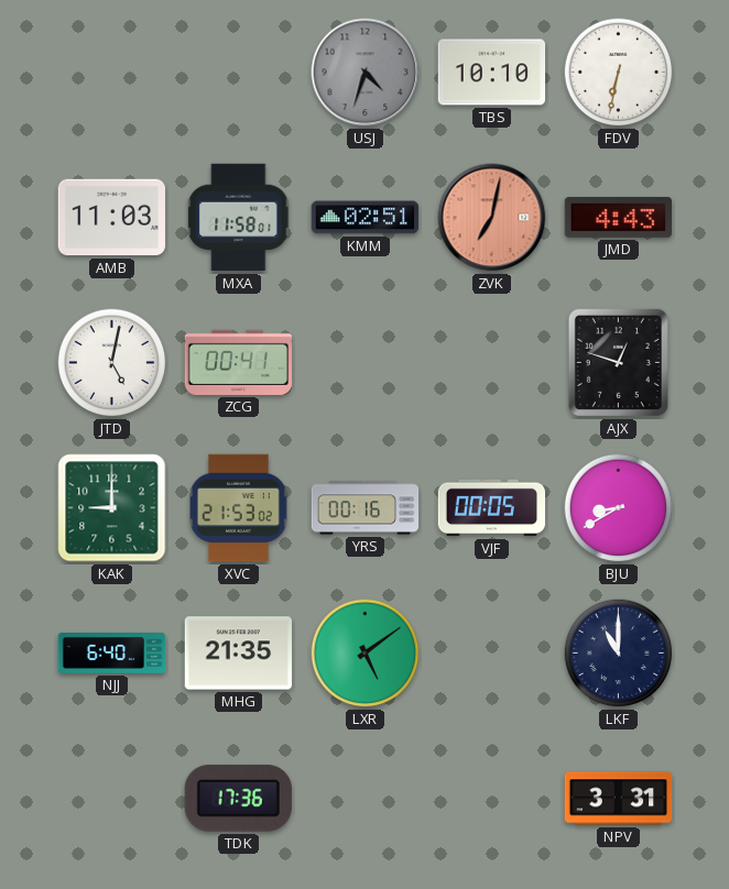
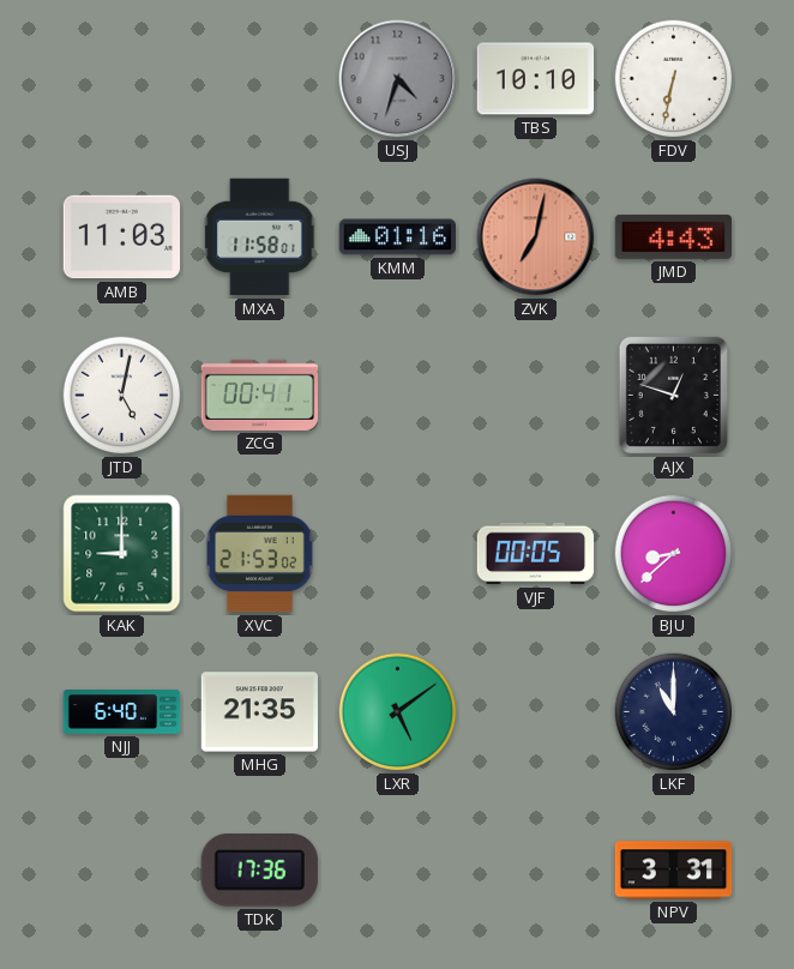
KMM: 02:51 -> 01:16 (398, 237)
YRS: 00:16 -> none (366, 508)
BJU: 8:40 -> 8:38 (674, 554)
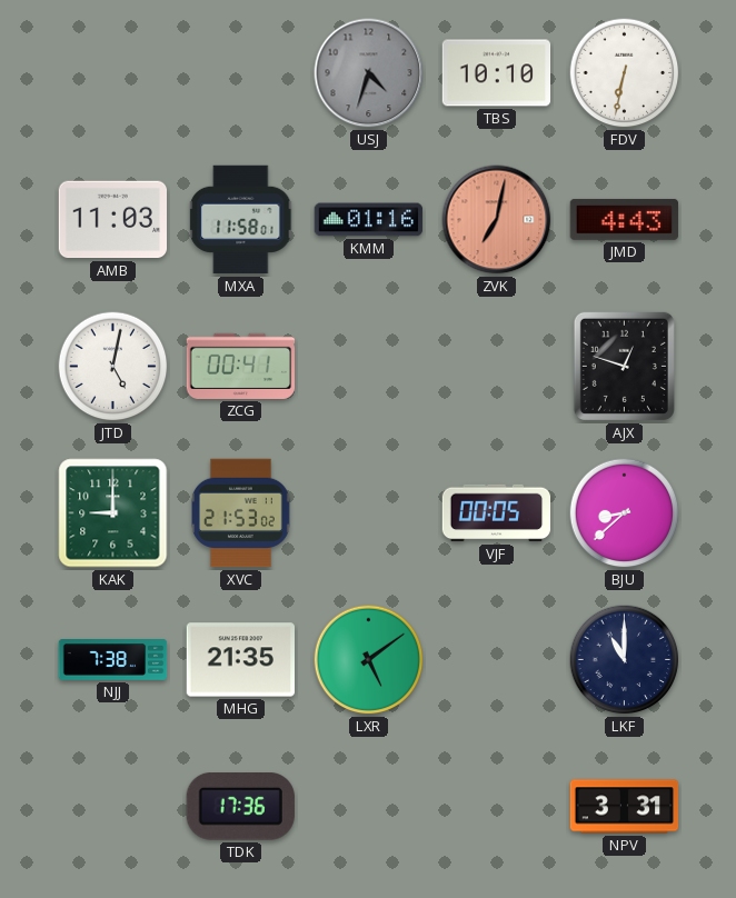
NJJ: 6:40 -> 7:38 (113, 660)
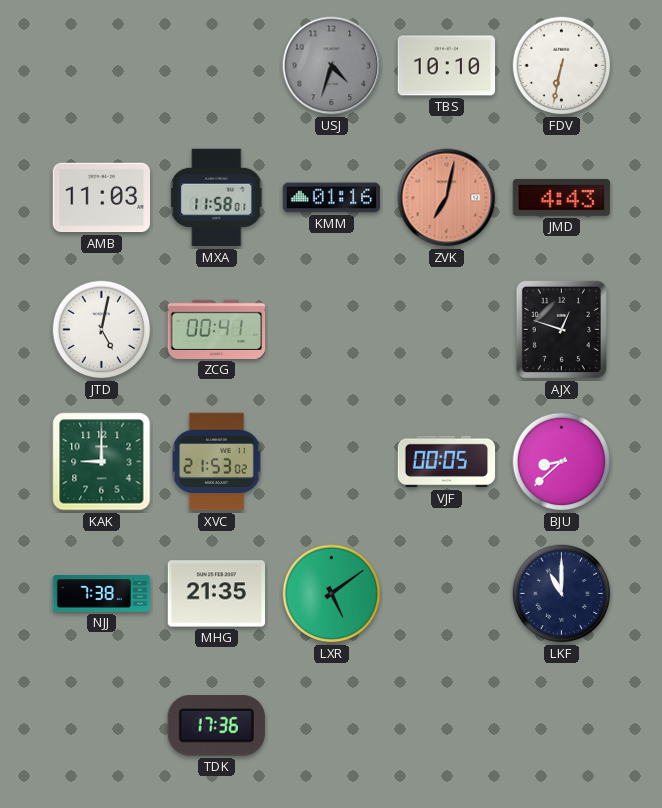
NPV: 3:31 -> none (625, 807)
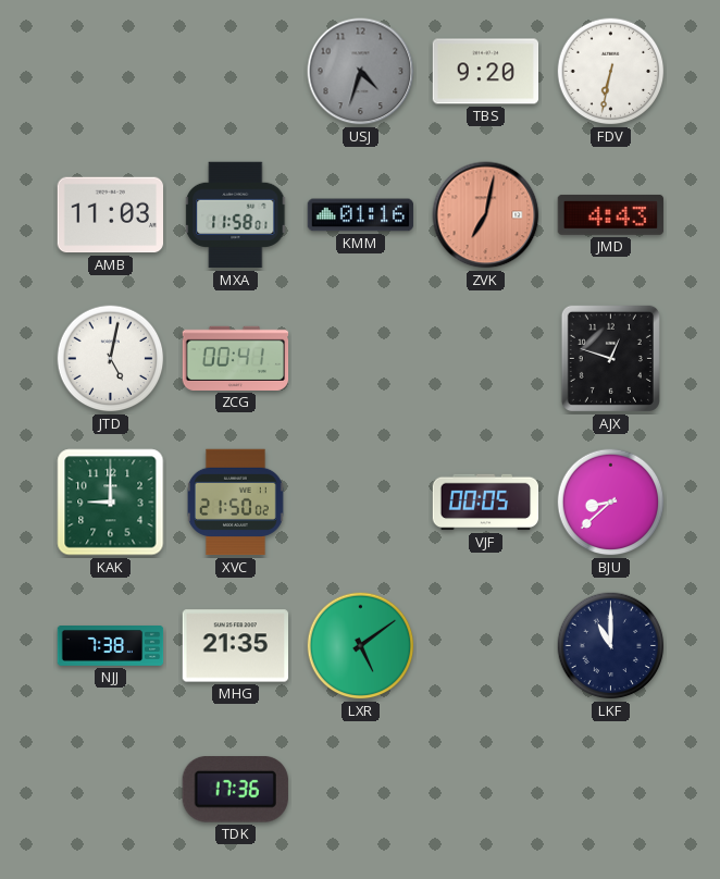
TBS: 10:10 -> 9:20 (486, 72)
XVC: 21:53 -> 21:50 (236, 503)
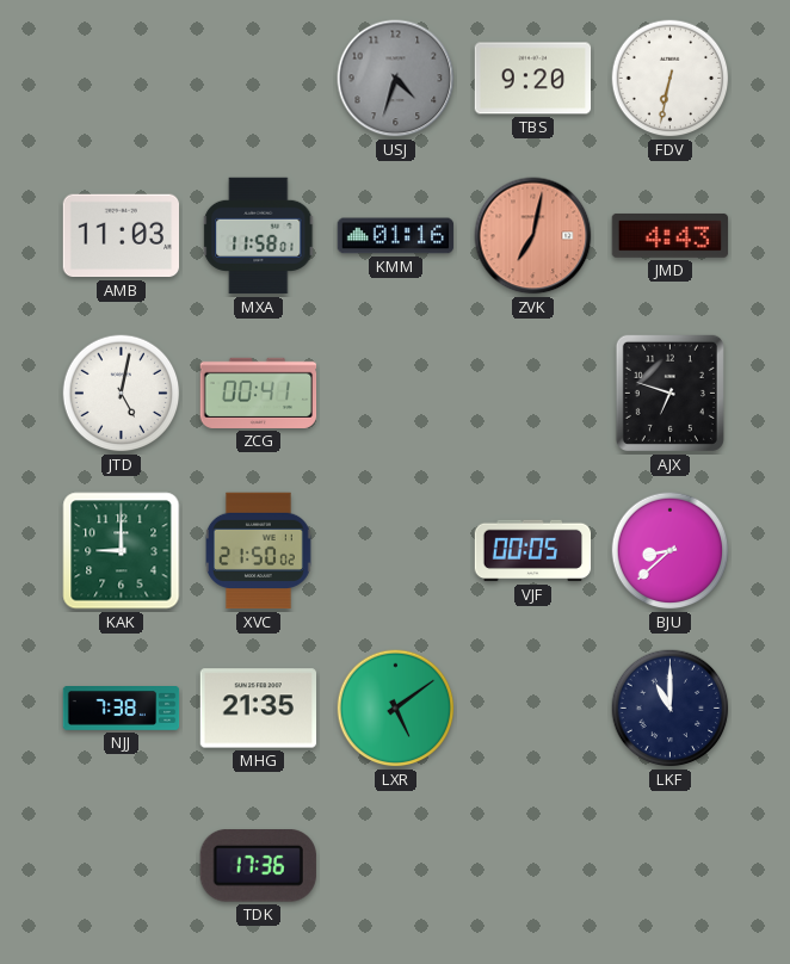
AJX: 12:48 -> 6:48 (669, 393)
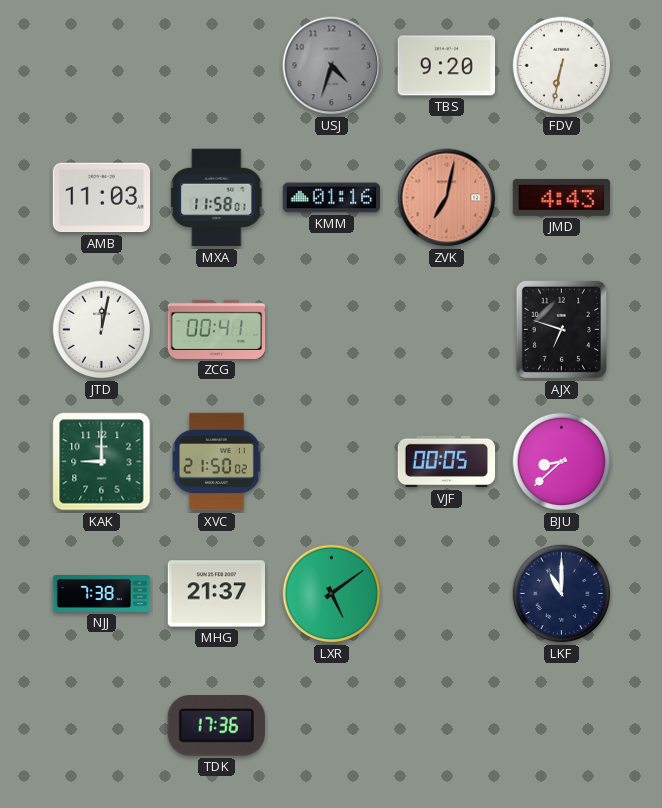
JTD: 5:02 -> 12:02 (102, 330)
MHG: 21:35 -> 21:37 (217, 594)
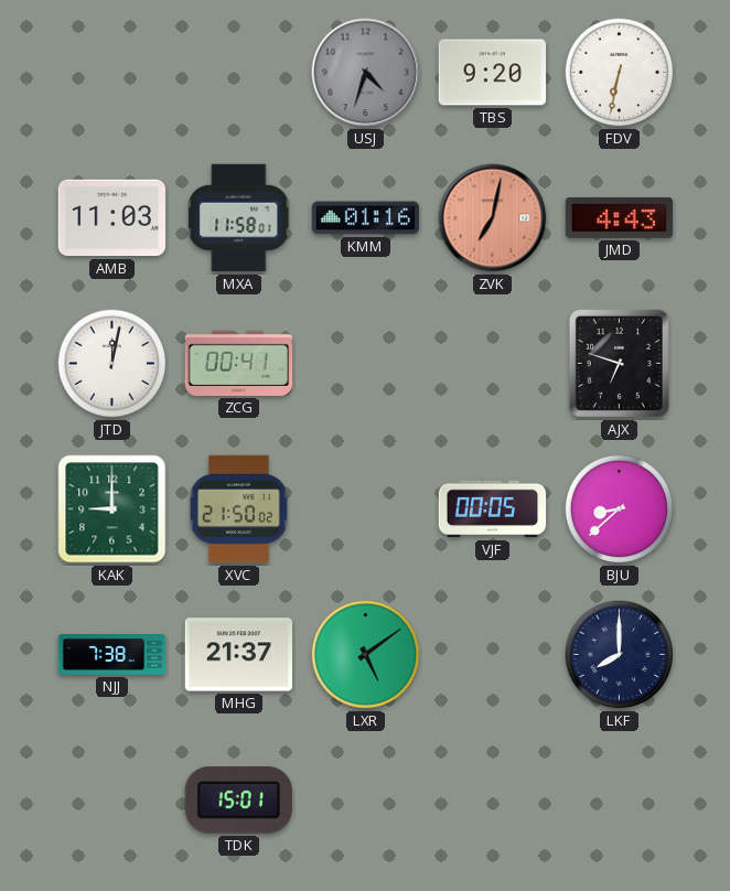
LKF: 11:00 -> 8:00 (620, 655)
TDK: 17:36 -> 15:01 (238, 801)
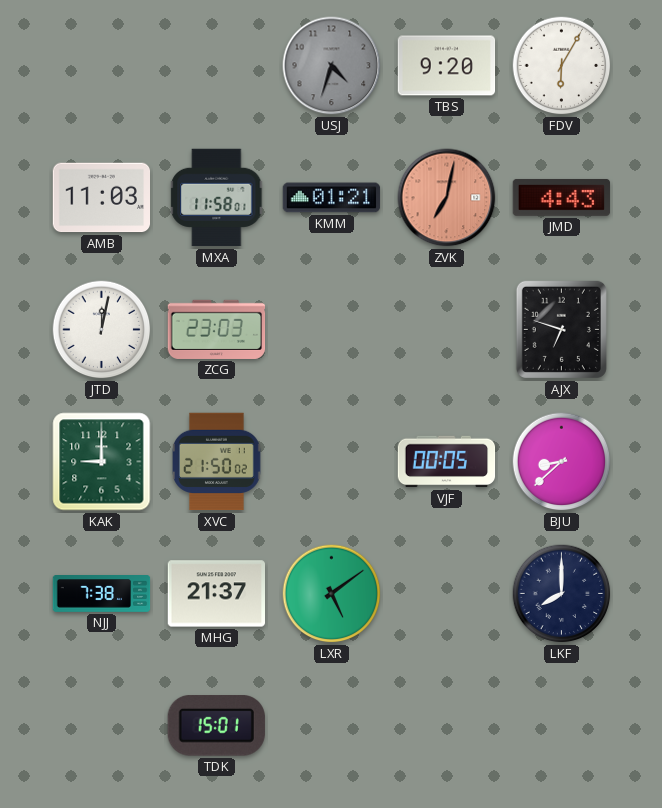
FDV: 6:32 -> 6:05 (562, 66)
KMM: 01:16 -> 01:21 (332, 198)
ZCG: 00:41 -> 23:03 (217, 329)
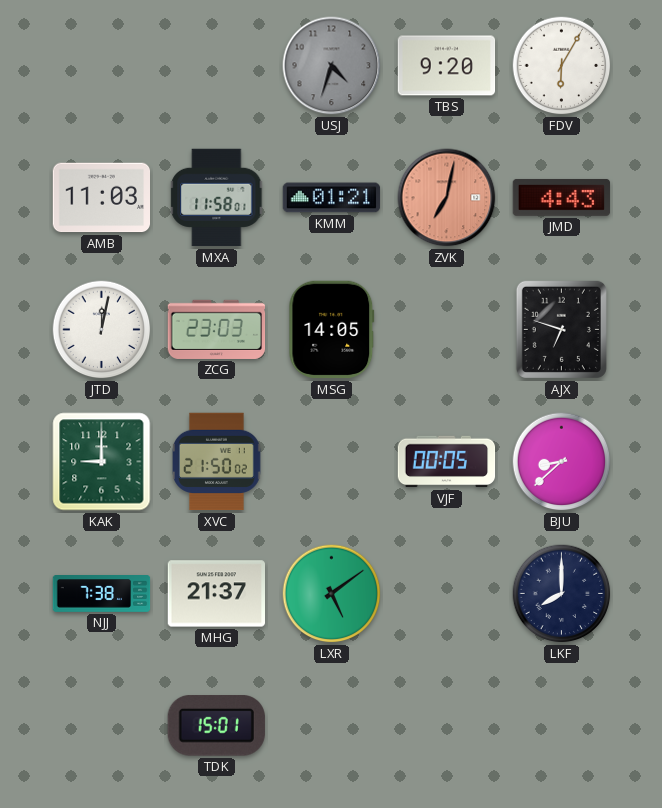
MSG: none -> 14:05 (332, 330)
